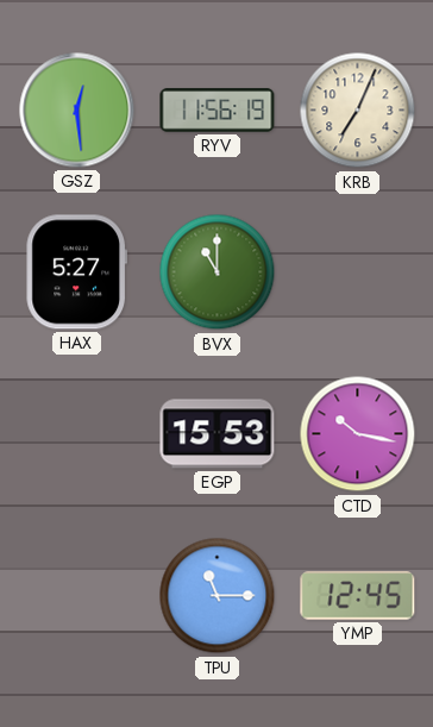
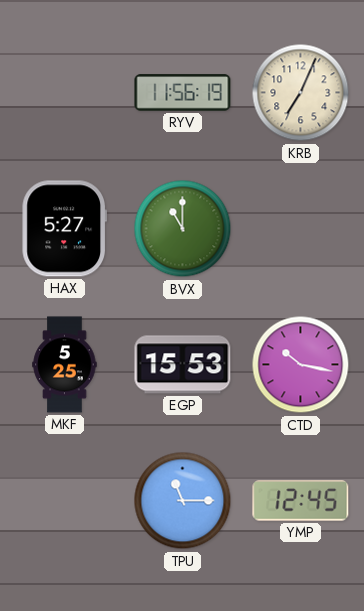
GSZ: 12:29 -> none (77, 111)
MKF: none -> 5:25 (65, 365)
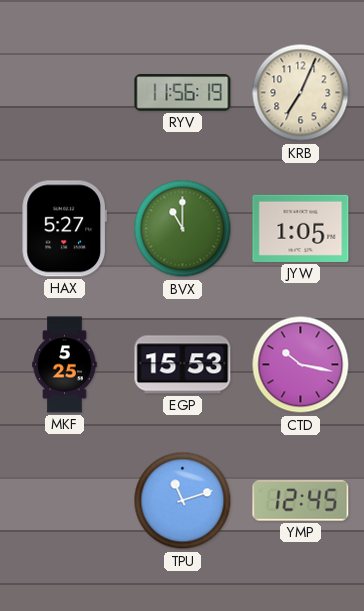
JYW: none -> 1:05 (301, 228)
TPU: 11:15 -> 11:12 (183, 501)
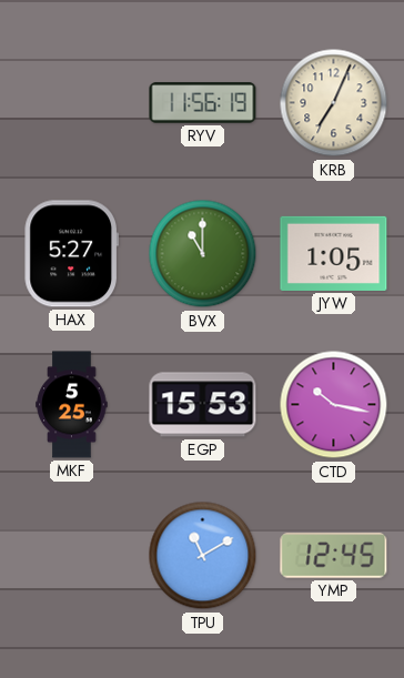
TPU: 11:12 -> 11:10 (203, 556)
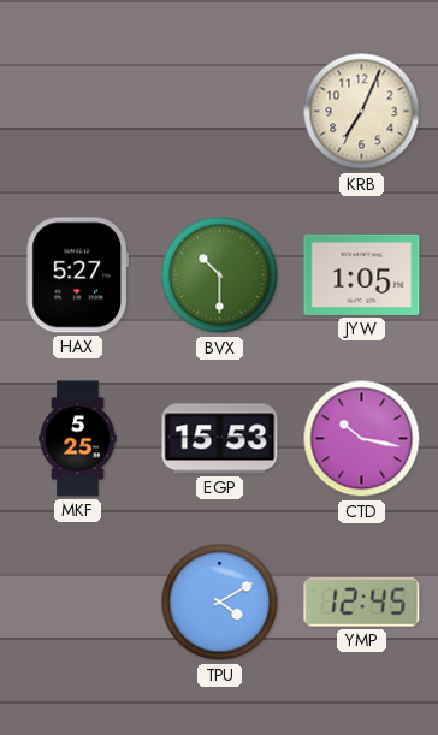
RYV: 11:56 -> none (203, 103)
BVX: 11:00 -> 10:30 (220, 275)
TPU: 11:10 -> 4:10 (220, 603)
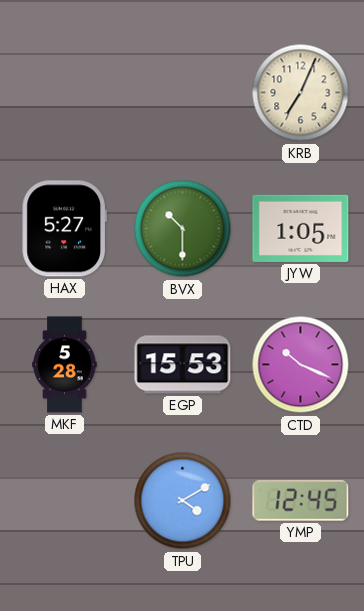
MKF: 5:25 -> 5:28 (65, 365)
CTD: 10:17 -> 10:19 (301, 365)
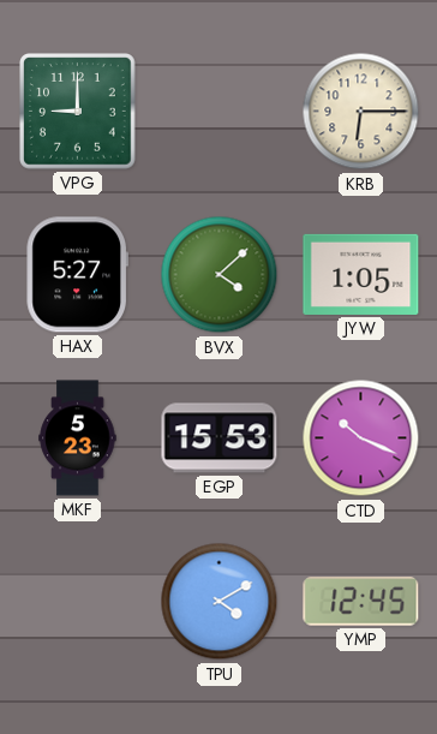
VPG: none -> 9:00 (78, 112)
KRB: 7:04 -> 6:15 (361, 112)
BVX: 10:30 -> 4:08 (220, 275)
MKF: 5:28 -> 5:23 (78, 438)
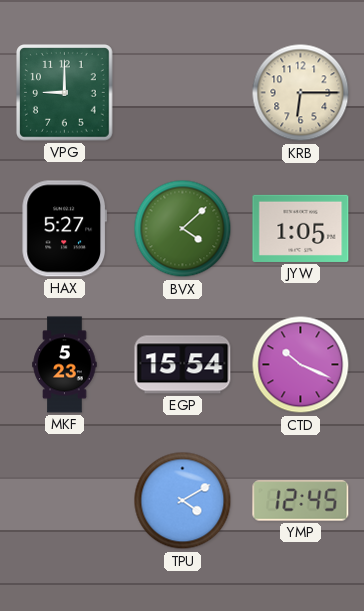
EGP: 15:53 -> 15:54 (183, 365)
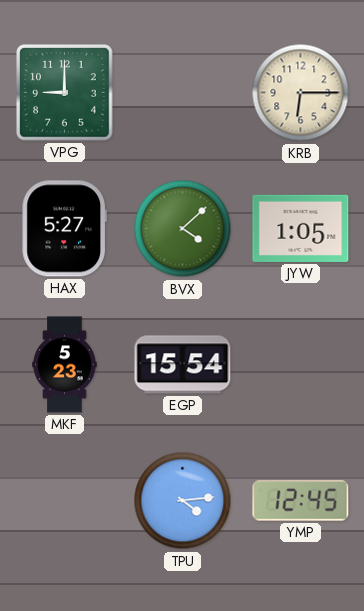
CTD: 10:19 -> none (301, 365)
TPU: 4:10 -> 4:14 (183, 501)
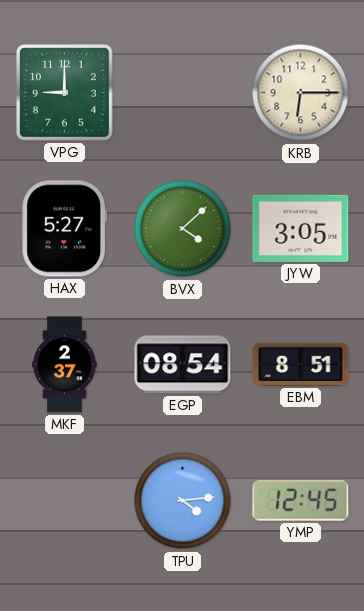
JYW: 1:05 -> 3:05 (301, 228)
MKF: 5:23 -> 2:37 (65, 365)
EGP: 15:54 -> 08:54 (183, 365)
EBM: none -> 8:51 (301, 364)
